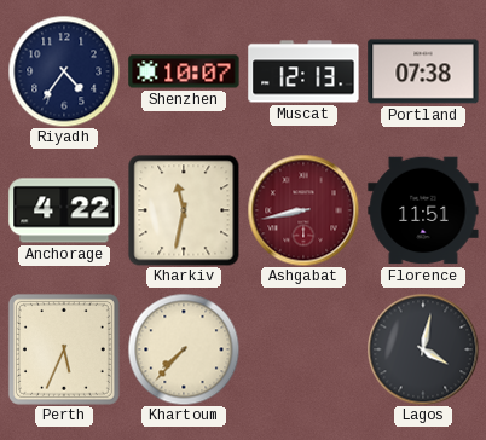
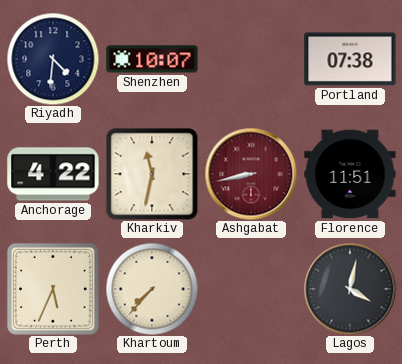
Riyadh: 4:36 -> 4:31 (53, 59)
Muscat: 12:13 -> none (303, 71)
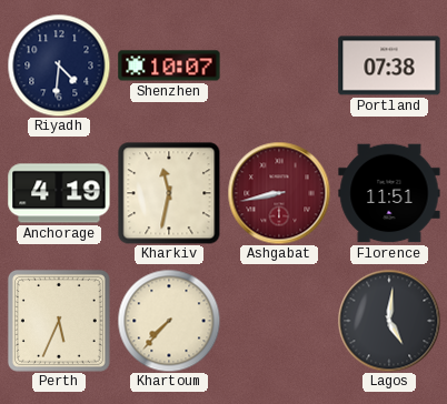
Anchorage: 4:22 -> 4:19 (59, 193)
Lagos: 4:02 -> 5:01 (389, 321)
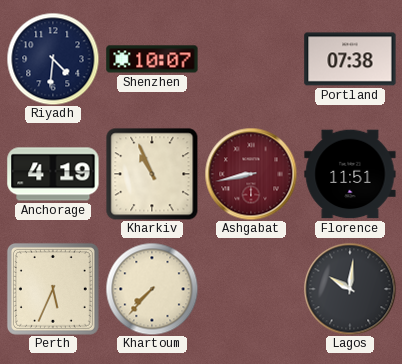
Kharkiv: 11:32 -> 10:56 (152, 174)
Lagos: 5:01 -> 10:01 (350, 289)
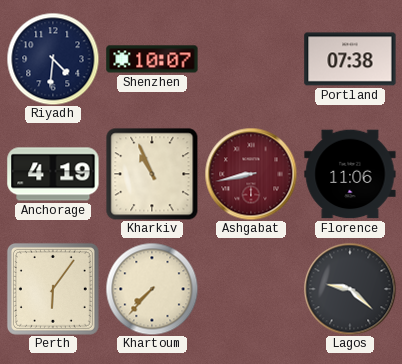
Florence: 11:51 -> 11:06 (350, 174)
Perth: 5:34 -> 6:06 (53, 289)
Lagos: 10:01 -> 9:22 (350, 289)
